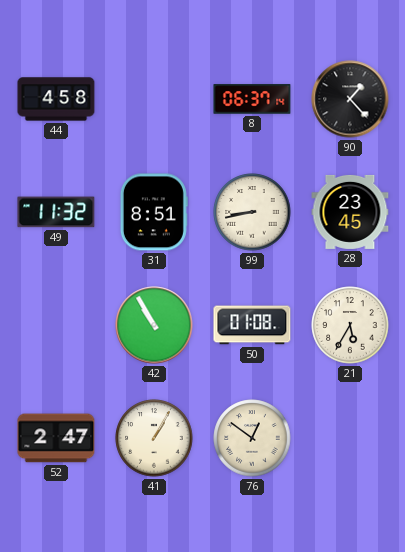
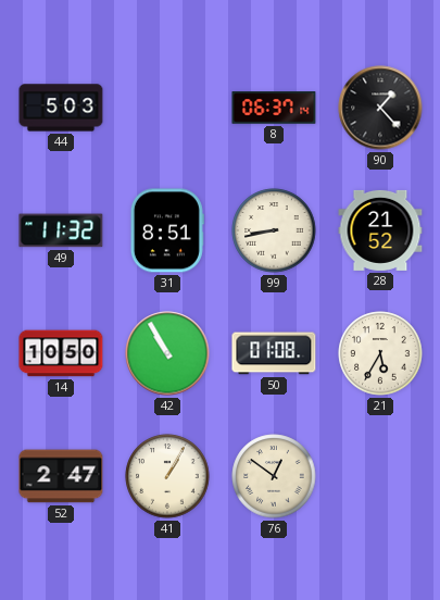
44: 4:58 -> 5:03 (61, 108)
28: 23:45 -> 21:52 (380, 230)
14: none -> 10:50 (61, 353)
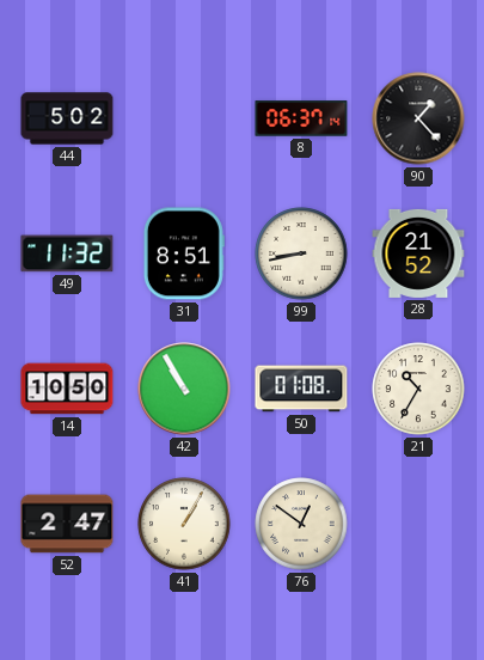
44: 5:03 -> 5:02 (67, 118)
21: 5:35 -> 10:35 (418, 389)
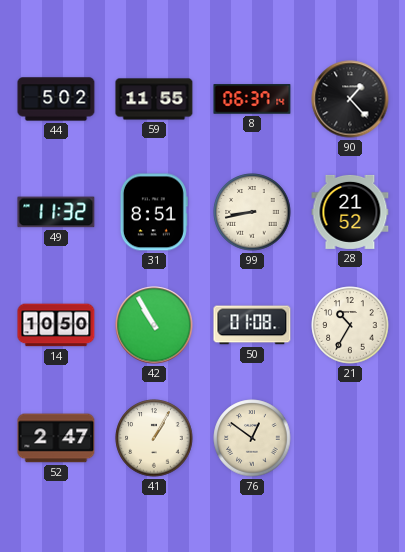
59: none -> 11:55 (154, 99)
